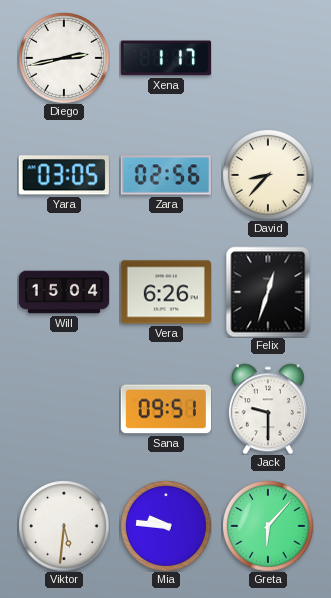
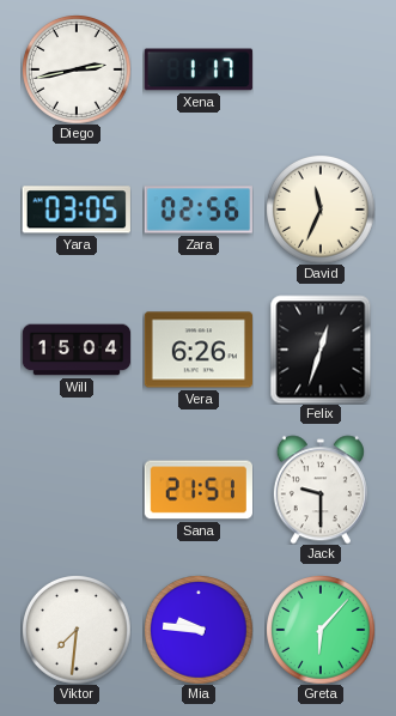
David: 8:37 -> 11:34 (321, 210)
Sana: 09:51 -> 21:51 (197, 490)
Viktor: 5:31 -> 7:31 (77, 630)
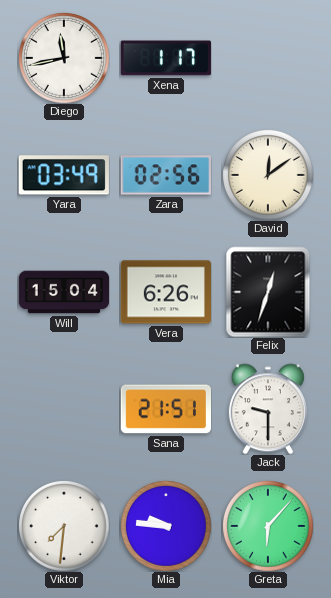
Diego: 2:43 -> 11:43 (64, 58)
Yara: 03:05 -> 03:49 (64, 175)
David: 11:34 -> 12:09 (268, 175)
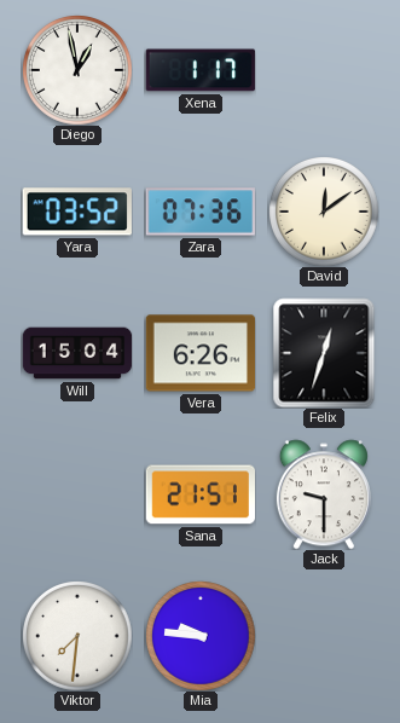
Diego: 11:43 -> 12:58 (77, 70)
Yara: 03:49 -> 03:52 (77, 212)
Zara: 02:56 -> 07:36 (199, 212)
Greta: 6:07 -> none (268, 526)
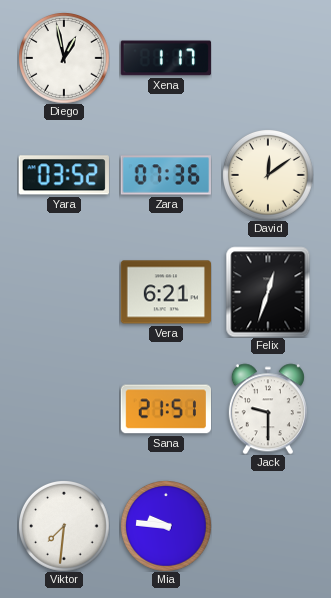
Will: 15:04 -> none (77, 353)
Vera: 6:26 -> 6:21 (165, 292)
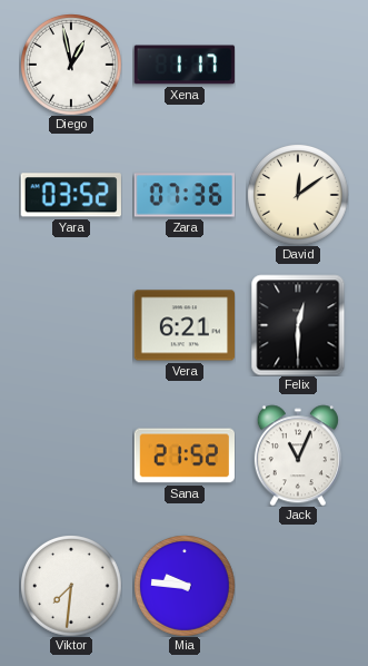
Felix: 12:33 -> 12:30 (298, 325)
Sana: 21:51 -> 21:52 (183, 456)
Jack: 9:30 -> 11:04 (298, 456)
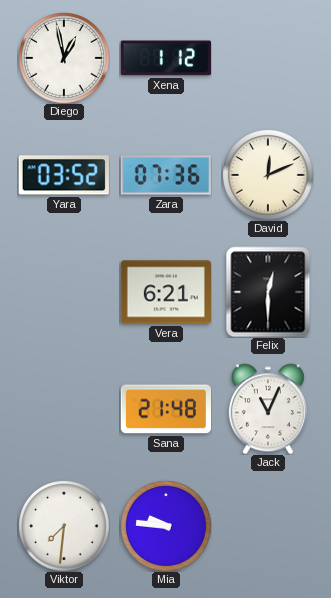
Xena: 1:17 -> 1:12 (166, 58)
David: 12:09 -> 12:11 (268, 175)
Sana: 21:52 -> 21:48 (165, 409)
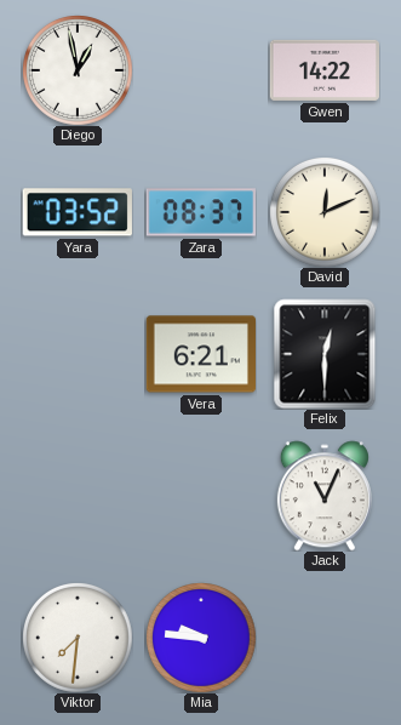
Xena: 1:12 -> none (166, 58)
Gwen: none -> 14:22 (323, 70)
Zara: 07:36 -> 08:37 (200, 212)
Sana: 21:48 -> none (165, 409)
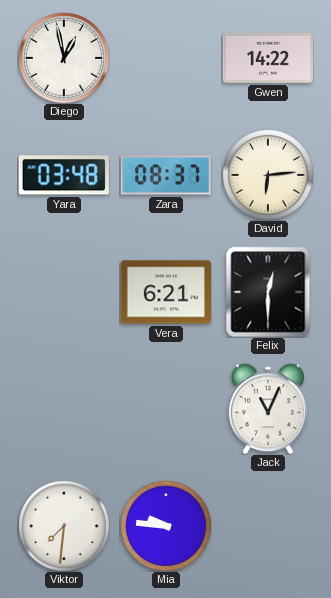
Yara: 03:52 -> 03:48 (64, 175)
David: 12:11 -> 6:14 (268, 175)
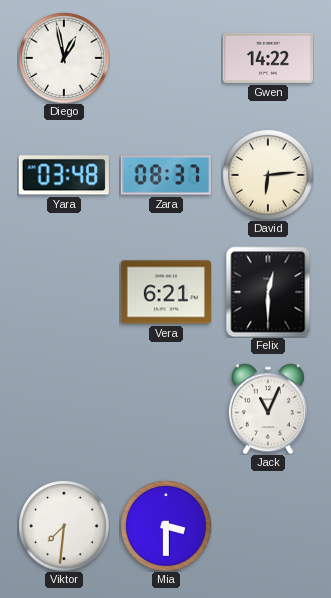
Mia: 9:46 -> 3:30 (166, 526)
